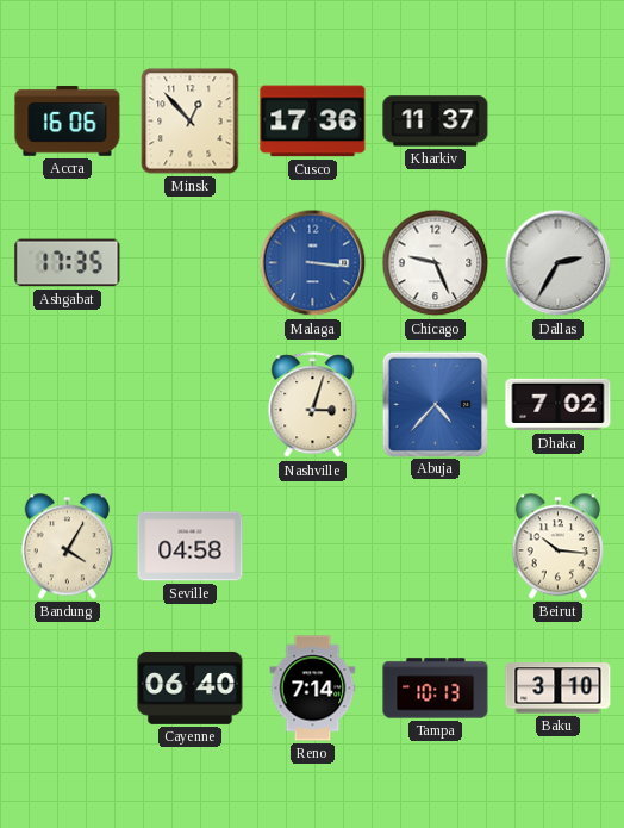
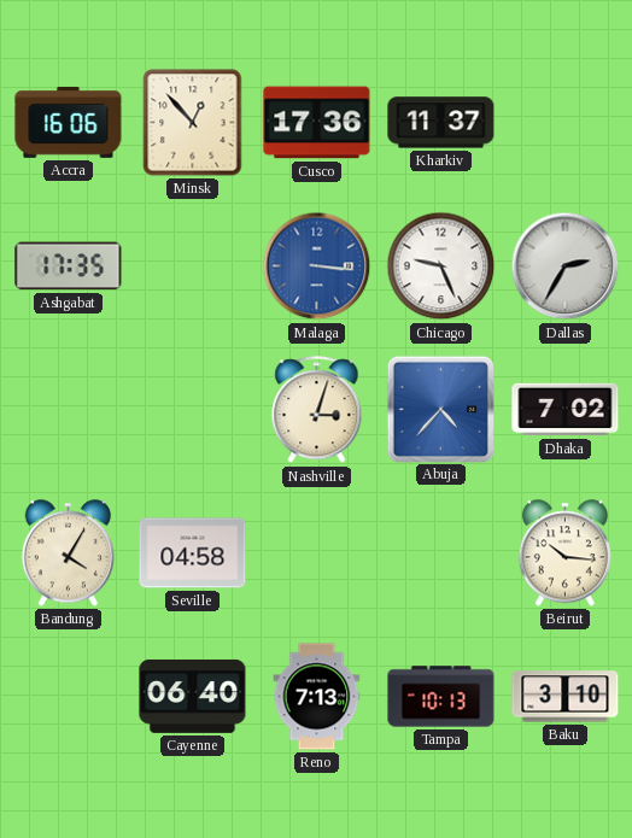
Reno: 7:14 -> 7:13 (317, 697)
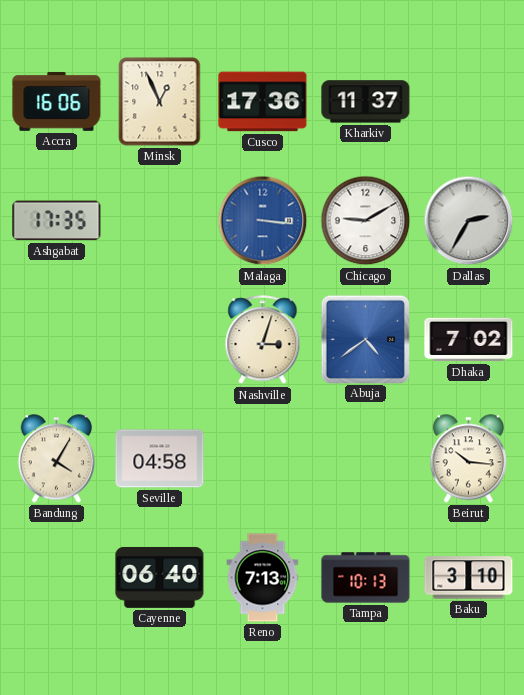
Minsk: 12:53 -> 12:56 (160, 102)
Chicago: 9:26 -> 9:10 (366, 221)
Abuja: 4:37 -> 4:39 (365, 339)
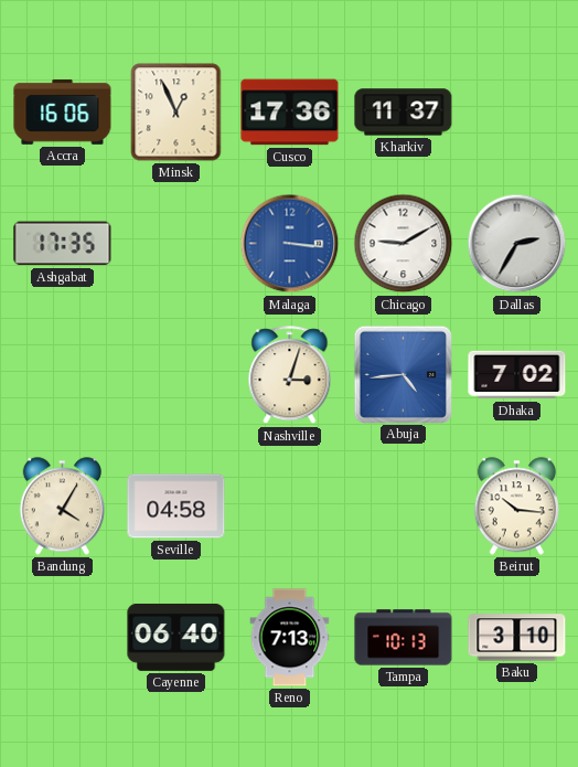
Abuja: 4:39 -> 4:44 (403, 374)
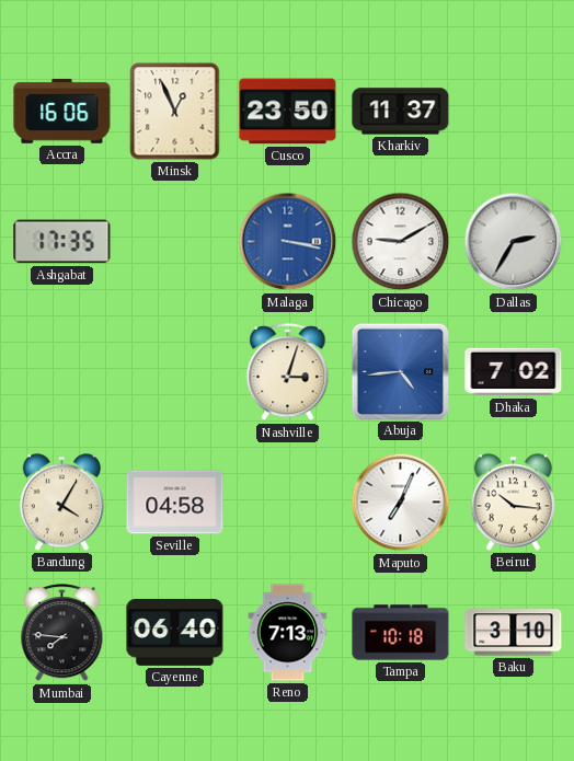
Cusco: 17:36 -> 23:50 (288, 112)
Malaga: 3:16 -> 3:17 (288, 242)
Maputo: none -> 7:04 (401, 503)
Mumbai: none -> 7:46 (62, 633)
Tampa: 10:13 -> 10:18 (401, 633)
